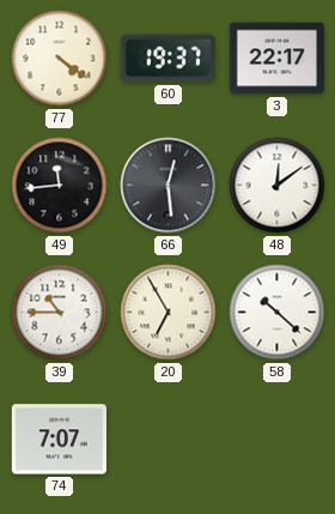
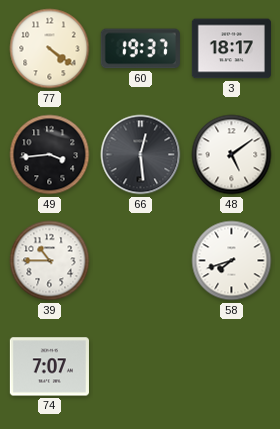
3: 22:17 -> 18:17 (231, 49)
49: 11:44 -> 3:44 (50, 155)
48: 12:09 -> 5:09 (232, 155)
20: 6:55 -> none (169, 313)
58: 10:22 -> 7:42 (232, 261)
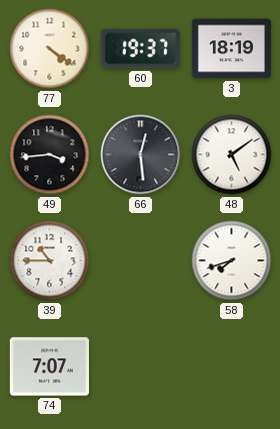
3: 18:17 -> 18:19 (231, 49)
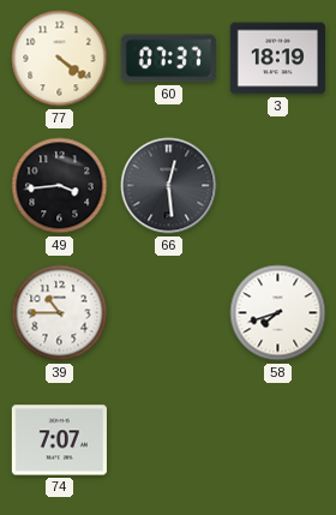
60: 19:37 -> 07:37 (168, 59)
48: 5:09 -> none (232, 155)
